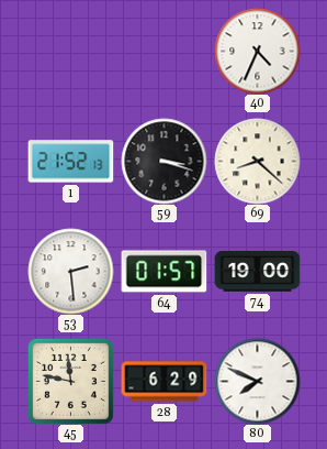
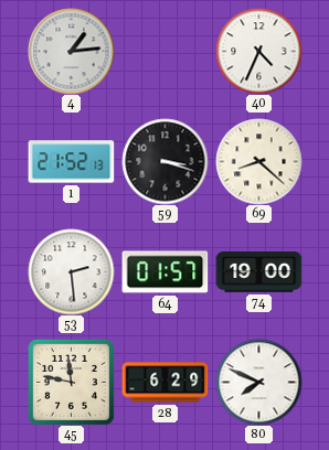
4: none -> 1:14 (71, 51)
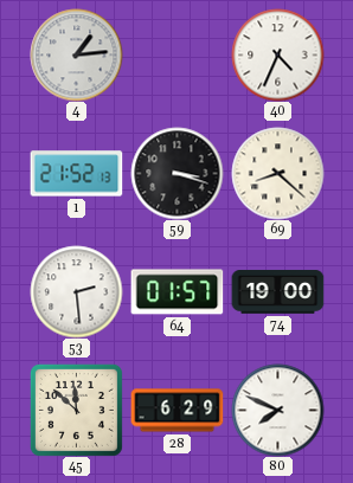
45: 11:47 -> 11:52 (76, 410)
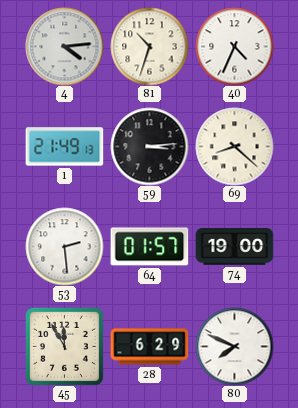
4: 1:14 -> 4:14 (64, 46)
81: none -> 10:33 (149, 46)
1: 21:52 -> 21:49 (64, 147)
59: 3:18 -> 3:14 (149, 146)
45: 11:52 -> 11:55 (64, 346)
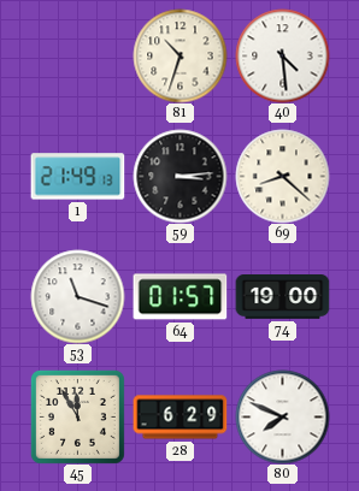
4: 4:14 -> none (64, 46)
40: 4:34 -> 4:29 (282, 55)
53: 2:29 -> 11:18 (77, 296)
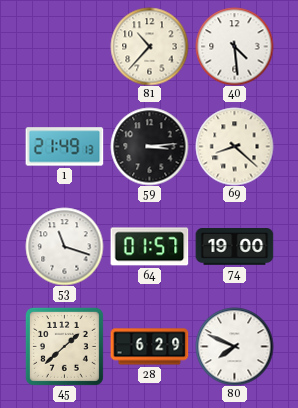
81: 10:33 -> 10:37 (149, 46)
45: 11:55 -> 1:38 (64, 346)
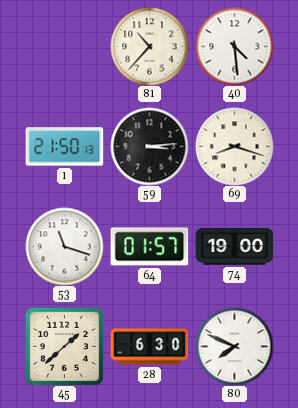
1: 21:49 -> 21:50 (64, 147)
69: 8:22 -> 8:18 (234, 146)
28: 6:29 -> 6:30 (149, 347)
